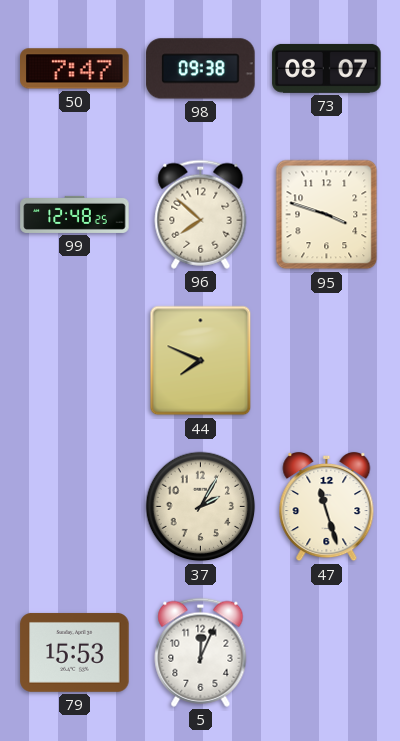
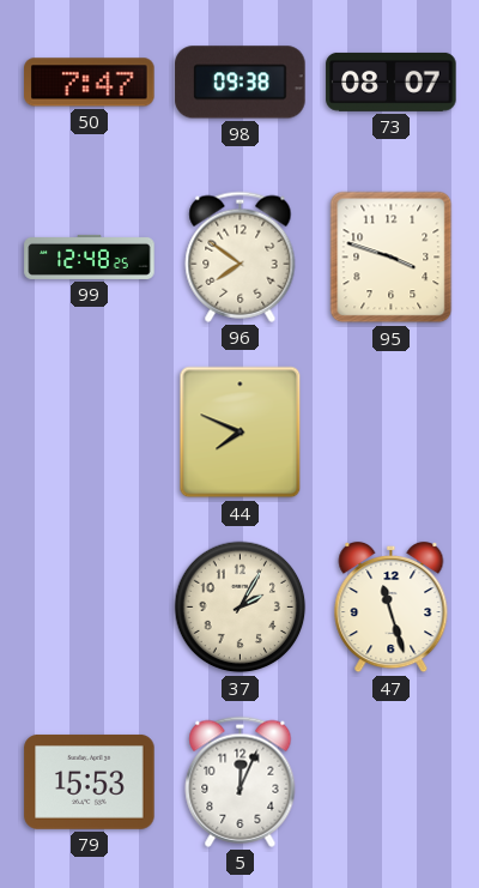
96: 7:52 -> 7:51 (241, 256)
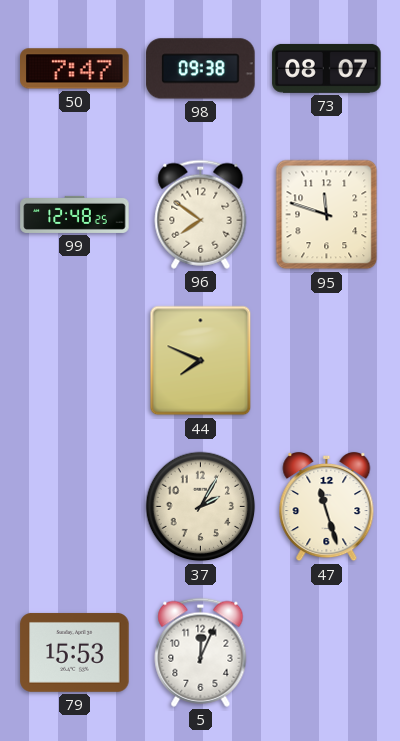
95: 3:48 -> 11:48 (327, 215)
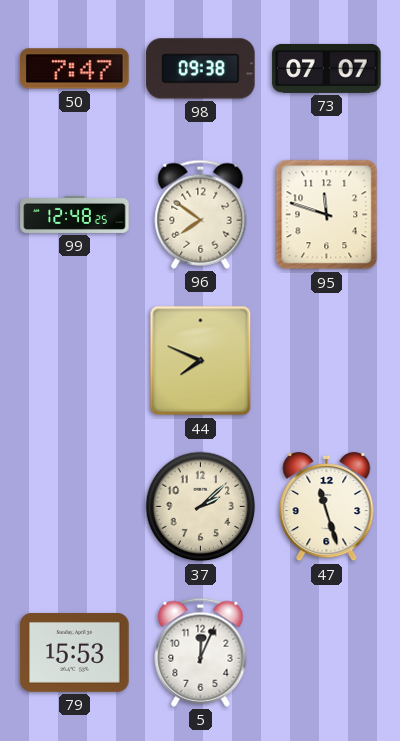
73: 08:07 -> 07:07 (327, 68)
37: 2:05 -> 2:08 (201, 507)
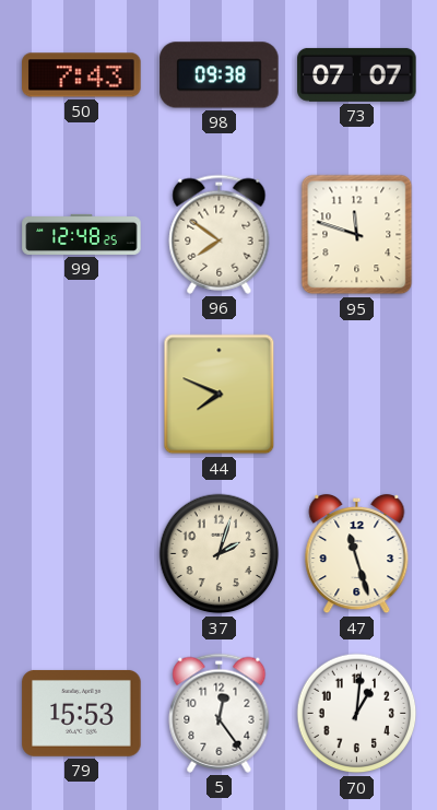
50: 7:47 -> 7:43 (82, 75)
37: 2:08 -> 2:03 (220, 554)
5: 12:04 -> 12:24 (220, 713)
70: none -> 1:01 (357, 714)
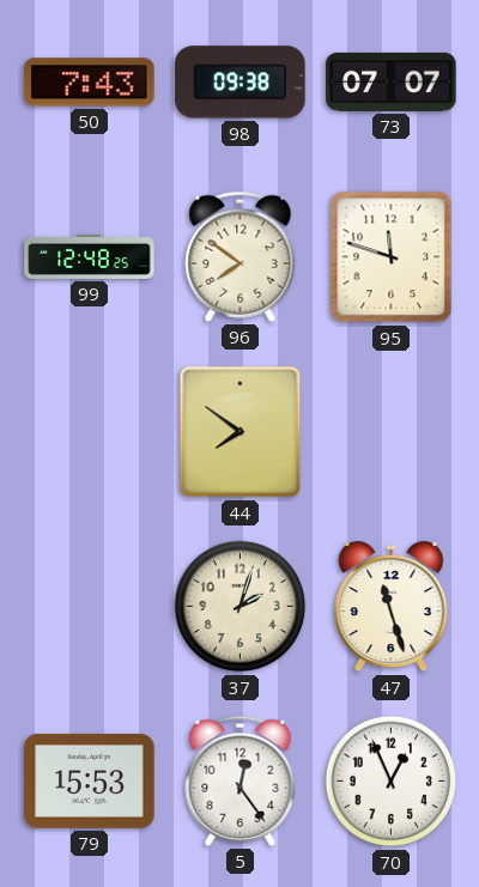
44: 7:49 -> 7:51 (241, 432)
70: 1:01 -> 12:56 (392, 782)
